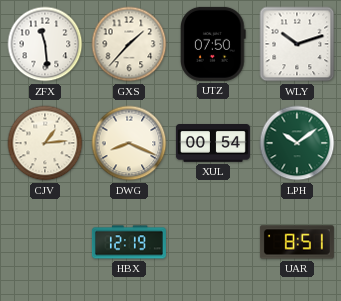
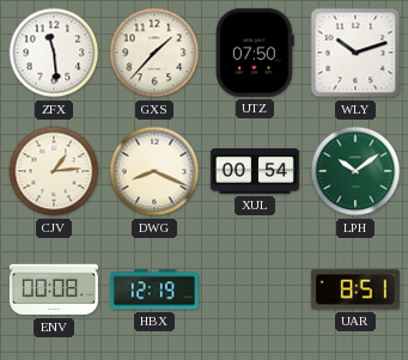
ENV: none -> 00:08 (54, 289)
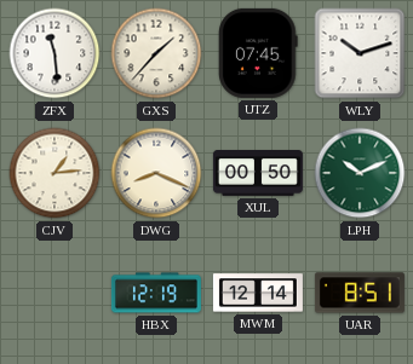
UTZ: 07:50 -> 07:45 (258, 53)
XUL: 00:54 -> 00:50 (258, 174)
LPH: 10:09 -> 10:11 (360, 173)
ENV: 00:08 -> none (54, 289)
MWM: none -> 12:14 (258, 293)
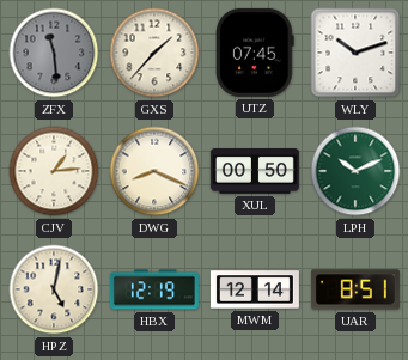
ZFX dial: white -> grey (54, 53)
HPZ: none -> 5:02 (54, 289)
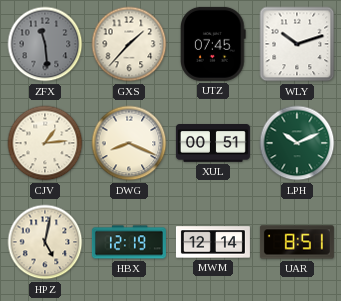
XUL: 00:50 -> 00:51 (213, 144)
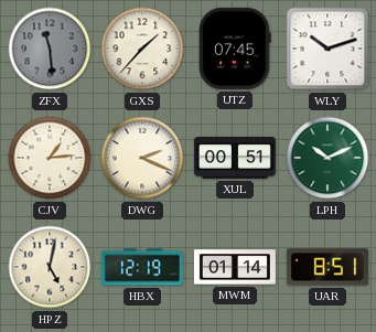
DWG: 8:19 -> 2:19 (142, 158)
MWM: 12:14 -> 01:14 (235, 267)
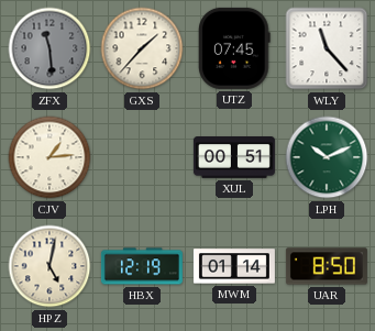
WLY: 10:12 -> 11:23 (327, 48)
DWG: 2:19 -> none (142, 158)
UAR: 8:51 -> 8:50 (327, 266)
